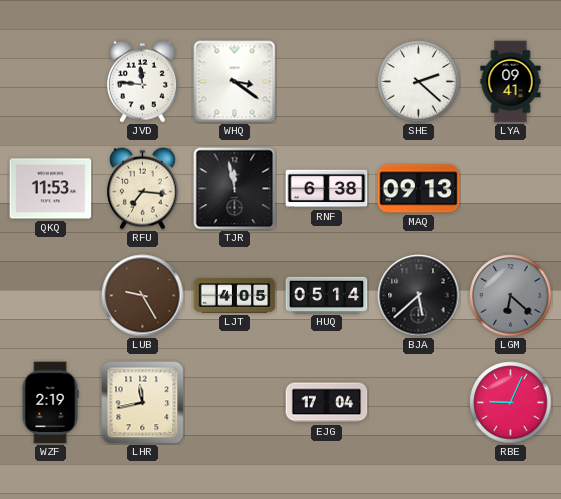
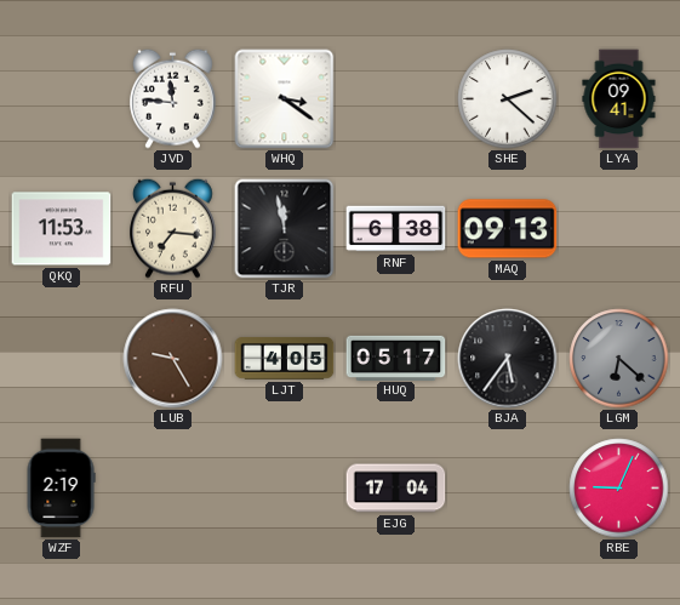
HUQ: 05:14 -> 05:17 (396, 358)
BJA: 5:38 -> 5:36 (508, 359)
LHR: 11:43 -> none (143, 403)
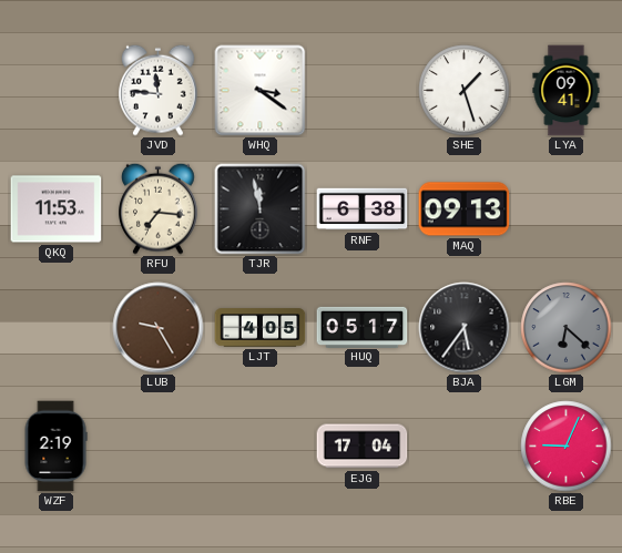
SHE: 2:22 -> 1:27 (465, 91)
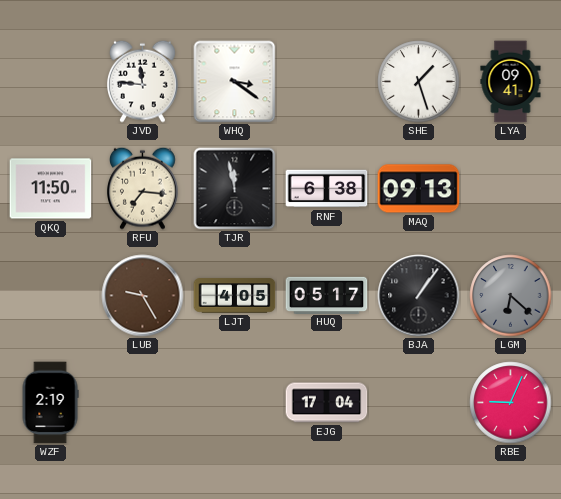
QKQ: 11:53 -> 11:50 (51, 189)
BJA: 5:36 -> 1:06 (419, 296)
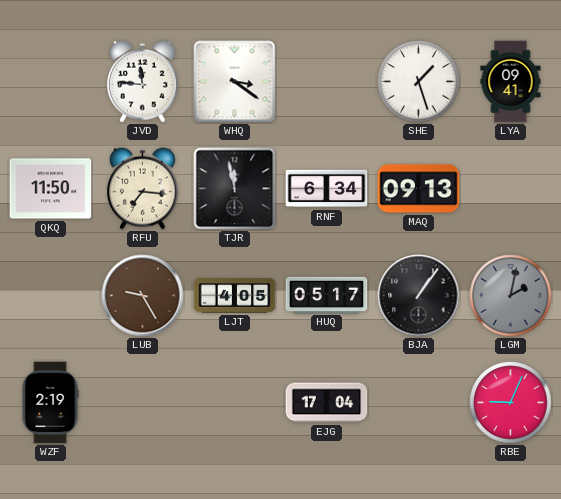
RNF: 6:38 -> 6:34 (327, 189)
LGM: 6:22 -> 2:02 (511, 296)
